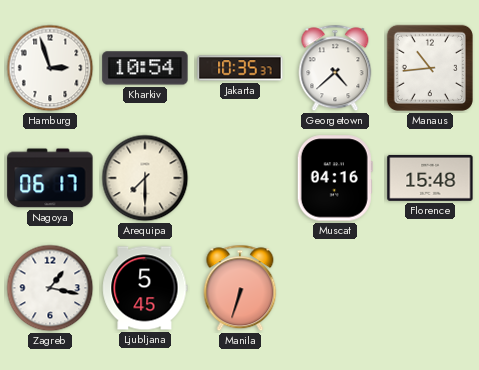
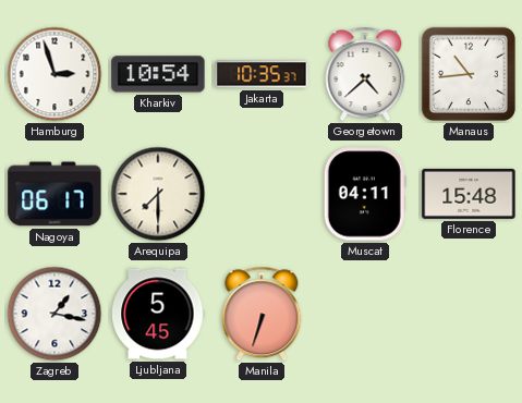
Muscat: 04:16 -> 04:11 (365, 194)
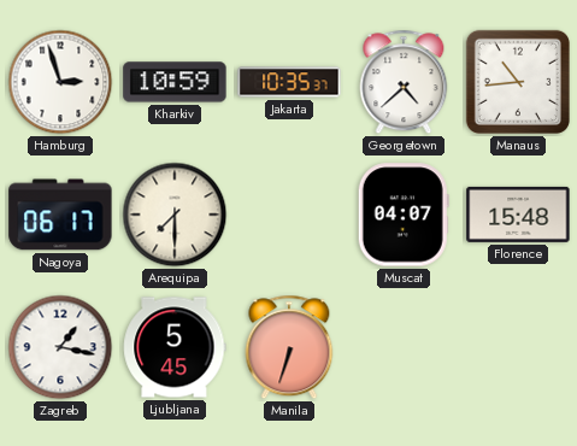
Kharkiv: 10:54 -> 10:59 (175, 82)
Muscat: 04:11 -> 04:07 (404, 215)
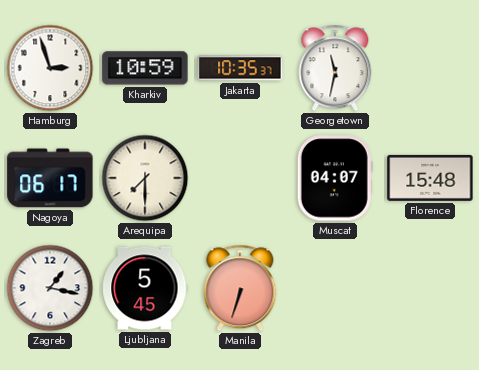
Georgetown: 4:38 -> 11:32 (335, 68)
Manaus: 10:44 -> none (518, 82)
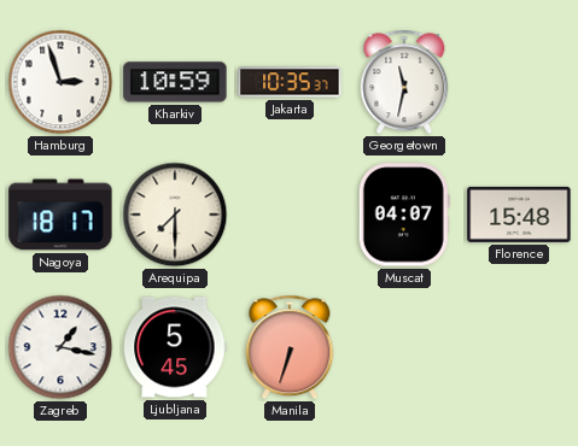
Nagoya: 06:17 -> 18:17 (60, 215)
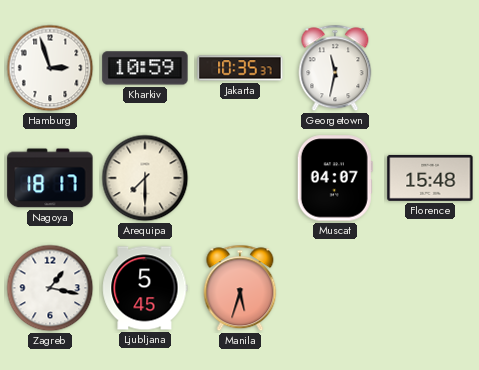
Manila: 6:33 -> 5:33 (240, 288)
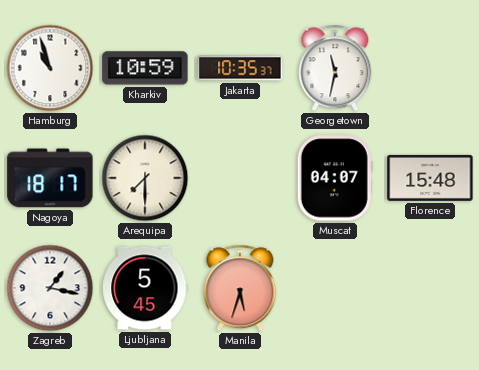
Hamburg: 2:57 -> 10:57 (50, 68)
